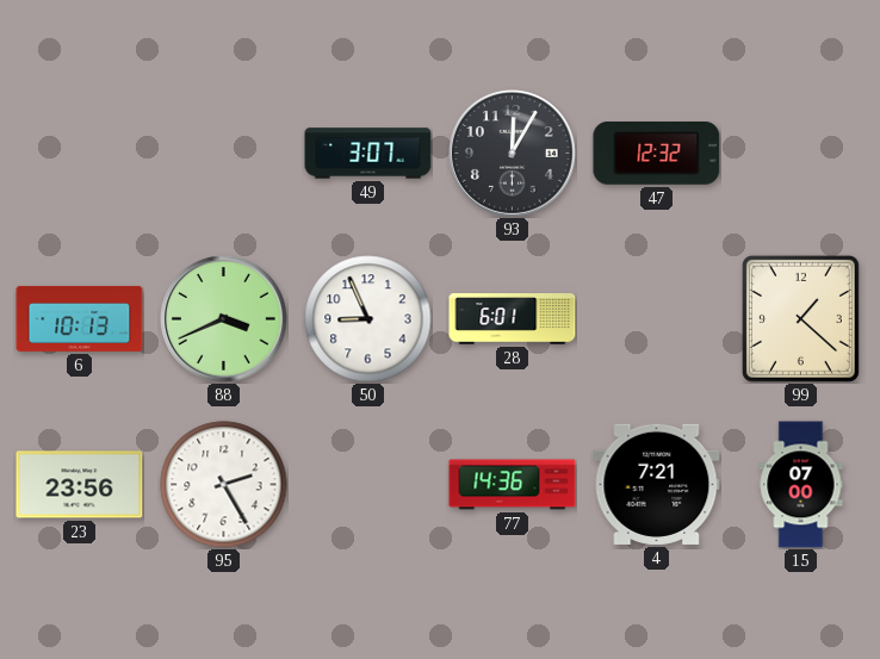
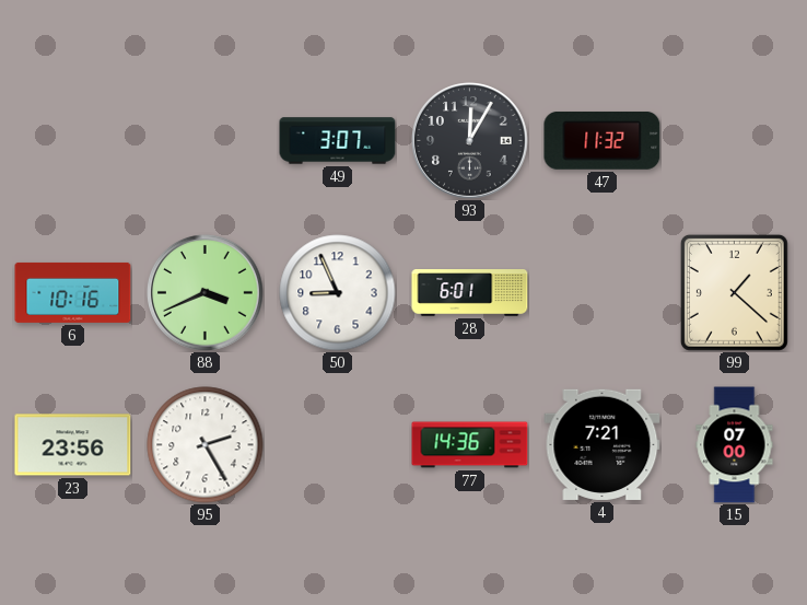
47: 12:32 -> 11:32 (603, 141)
6: 10:13 -> 10:16 (73, 292)
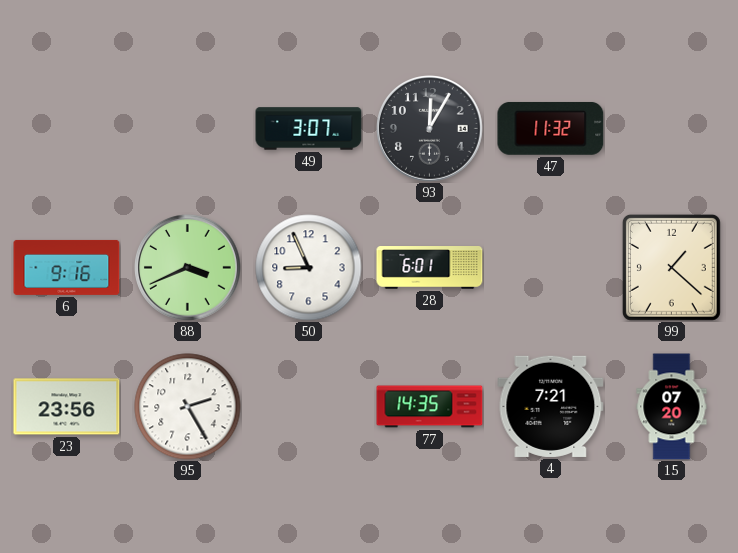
6: 10:16 -> 9:16 (67, 267)
77: 14:36 -> 14:35 (430, 407)
15: 07:00 -> 07:20 (672, 407)
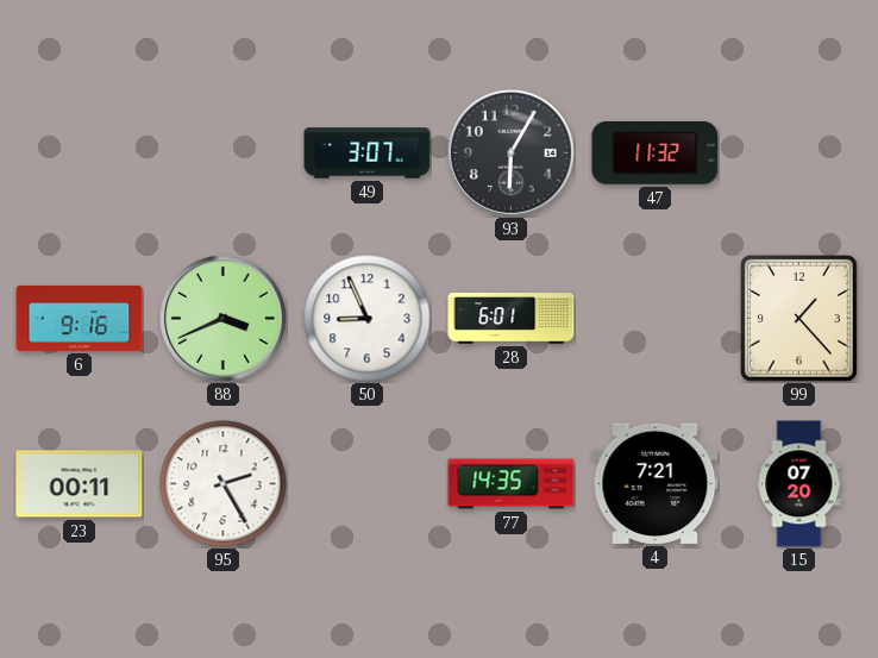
93: 12:05 -> 6:05 (512, 153)
99: 1:22 -> 1:23 (798, 318)
23: 23:56 -> 00:11 (80, 484)
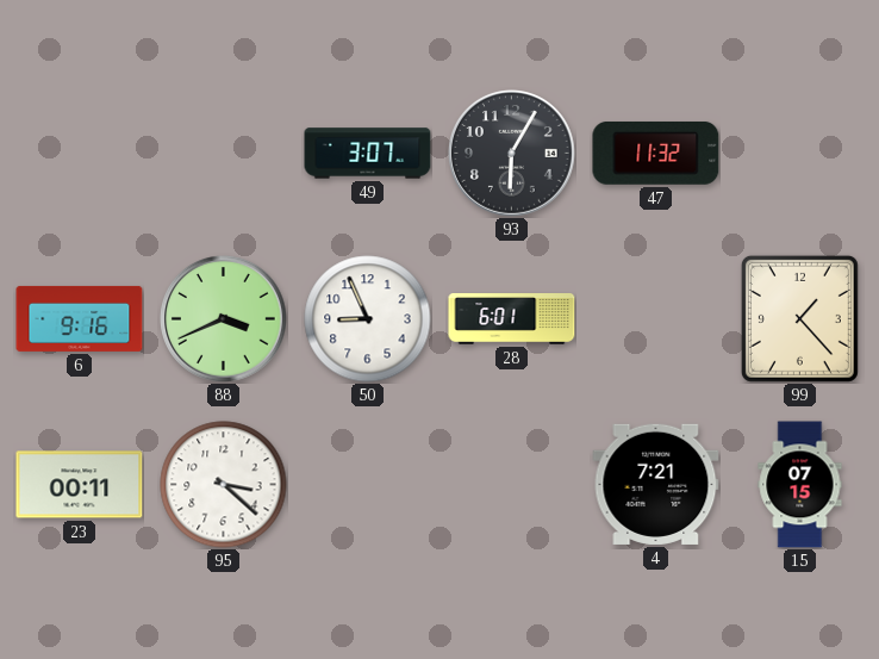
95: 2:25 -> 3:22 (224, 485)
77: 14:35 -> none (512, 484)
15: 07:20 -> 07:15 (800, 485)
